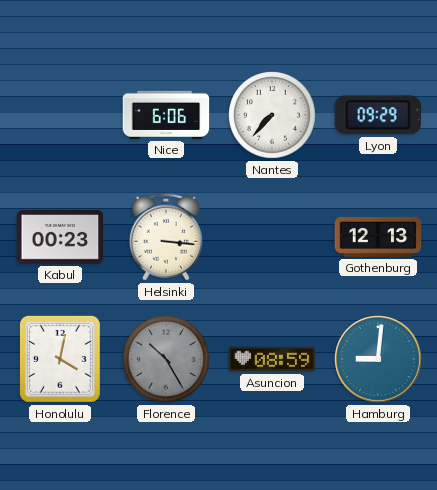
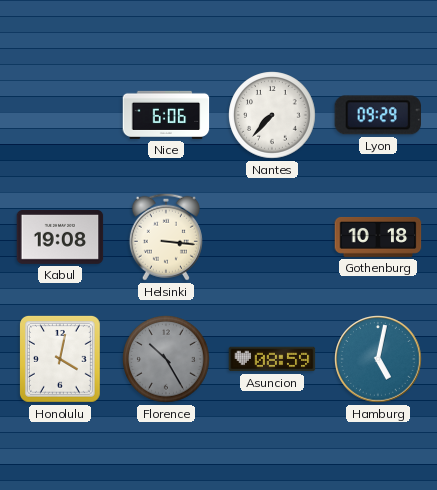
Kabul: 00:23 -> 19:08 (60, 237)
Gothenburg: 12:13 -> 10:18 (378, 237)
Hamburg: 9:01 -> 5:02 (378, 359)
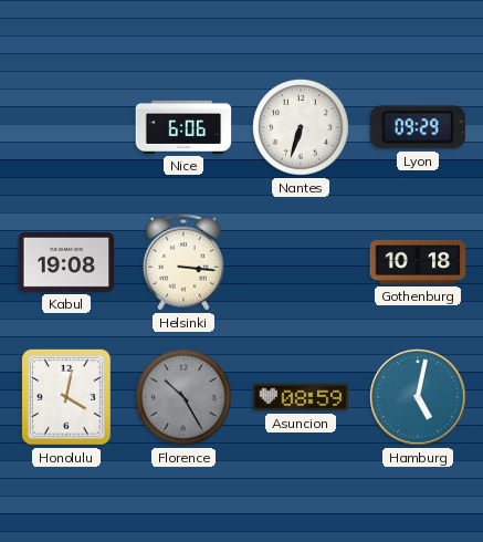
Nantes: 7:37 -> 6:33 (301, 127)
